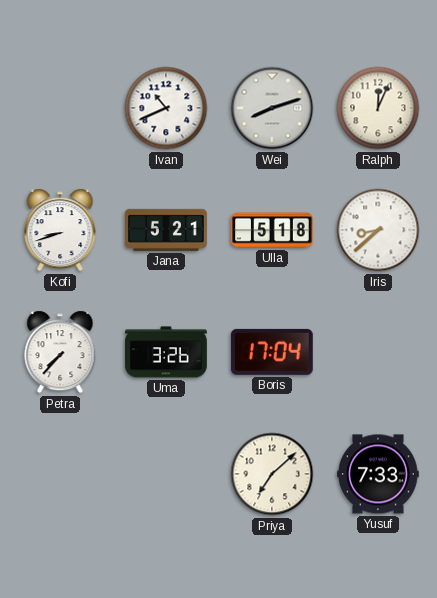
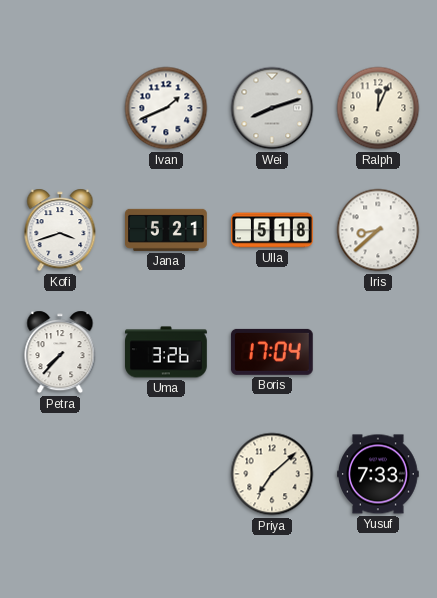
Ivan: 10:41 -> 1:41 (166, 108)
Kofi: 8:42 -> 3:42 (60, 230)
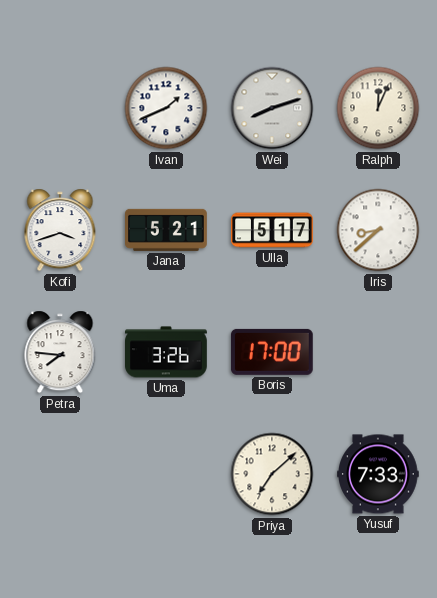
Ulla: 5:18 -> 5:17 (272, 230)
Petra: 7:37 -> 7:46 (60, 352)
Boris: 17:04 -> 17:00 (272, 352)
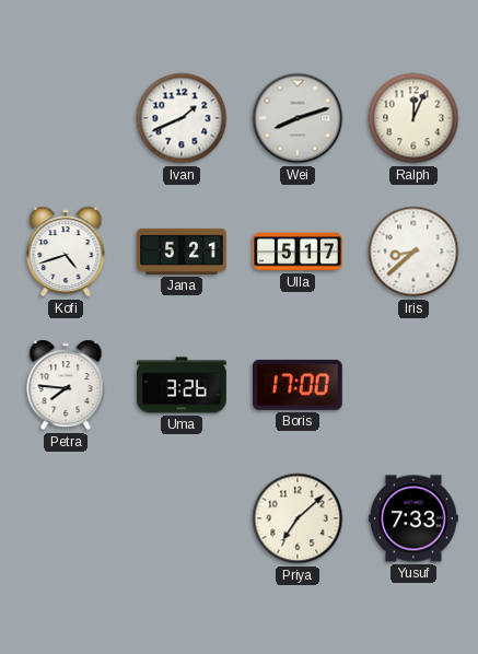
Kofi: 3:42 -> 4:42 (66, 252)
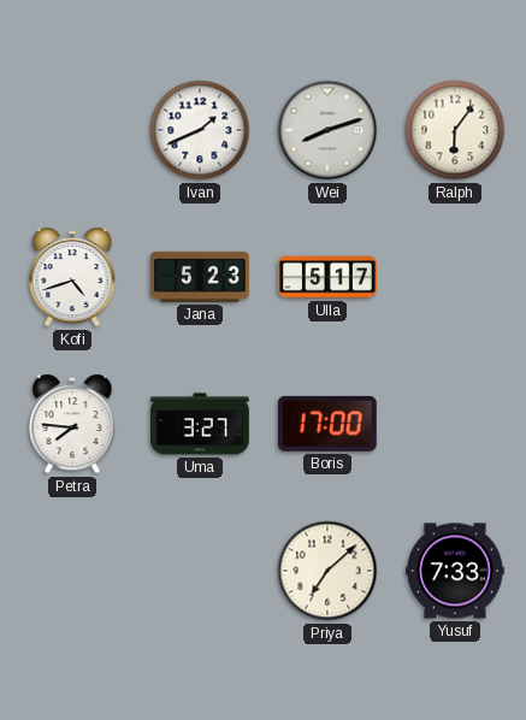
Ralph: 12:04 -> 6:06 (455, 130)
Jana: 5:21 -> 5:23 (201, 277)
Iris: 8:38 -> none (413, 252)
Uma: 3:26 -> 3:27 (200, 424)
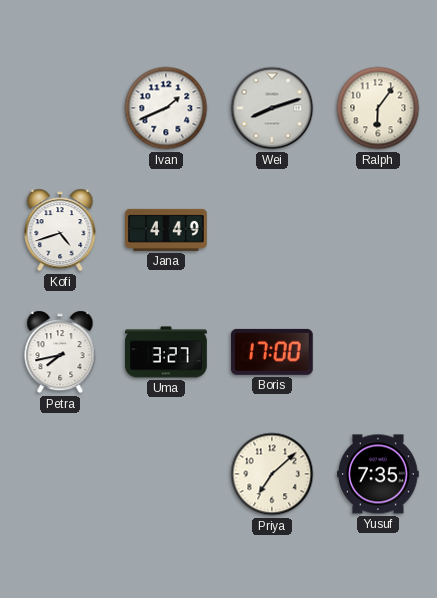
Jana: 5:23 -> 4:49 (167, 230)
Ulla: 5:17 -> none (327, 277)
Petra: 7:46 -> 7:43 (60, 352)
Yusuf: 7:33 -> 7:35 (379, 474)
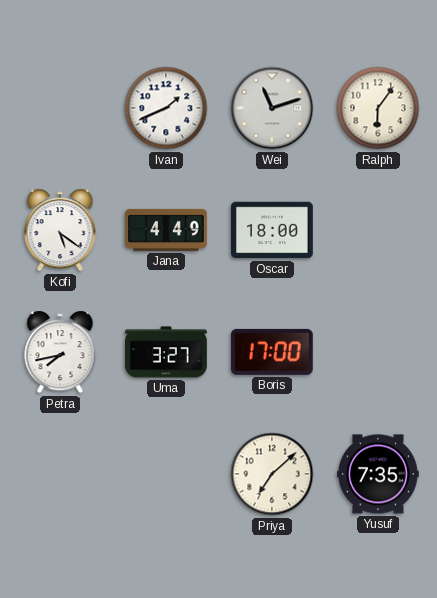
Wei: 8:12 -> 11:12 (272, 108)
Kofi: 4:42 -> 5:21 (60, 230)
Oscar: none -> 18:00 (273, 230)
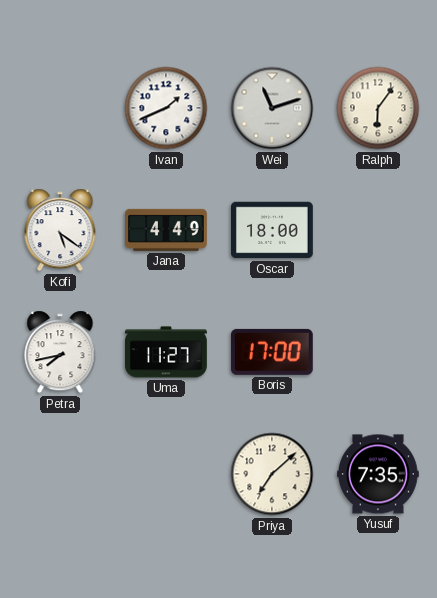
Uma: 3:27 -> 11:27 (166, 352)
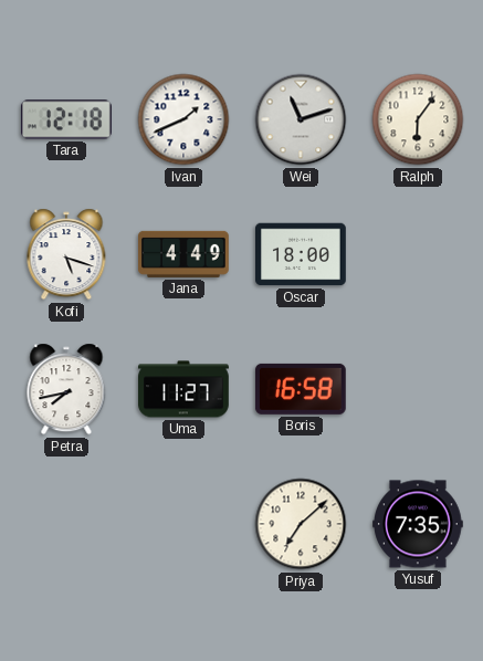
Tara: none -> 12:18 (66, 119)
Kofi: 5:21 -> 5:18 (66, 254)
Boris: 17:00 -> 16:58 (301, 389)
